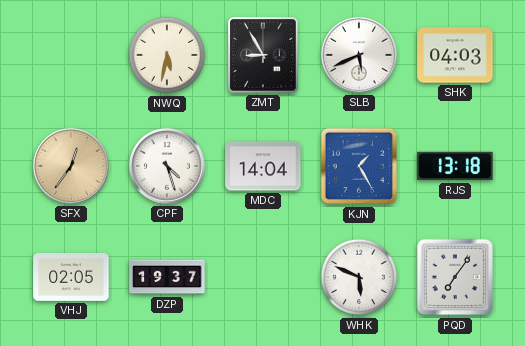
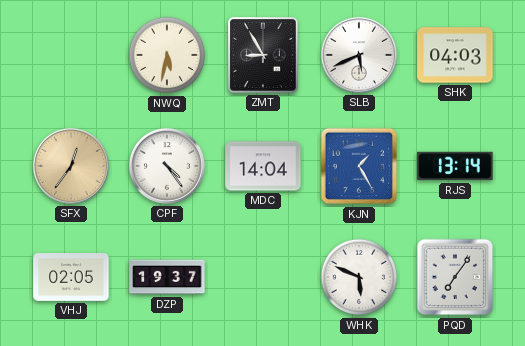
CPF: 4:27 -> 4:24 (167, 166)
RJS: 13:18 -> 13:14 (455, 166)
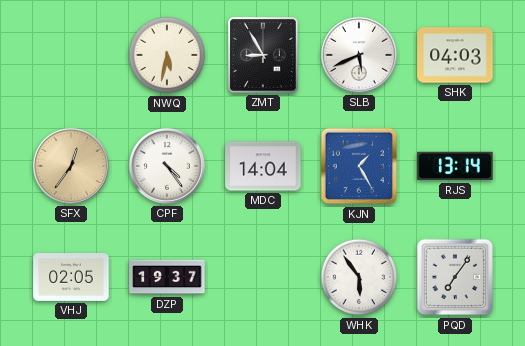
WHK: 5:49 -> 5:54 (359, 277)
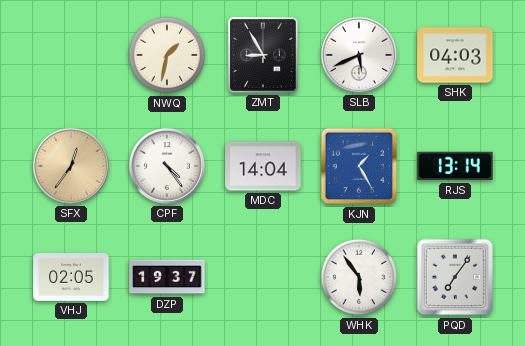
NWQ: 5:32 -> 1:32 (167, 55)
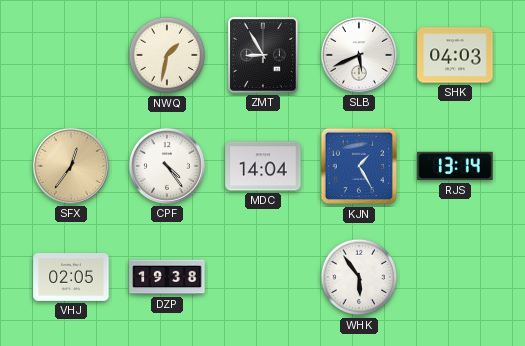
DZP: 19:37 -> 19:38 (167, 277)
PQD: 7:06 -> none (455, 277)
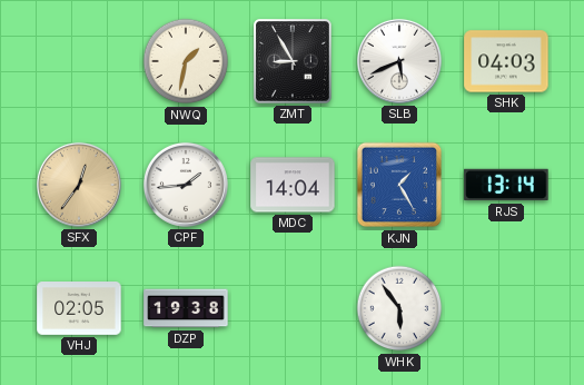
CPF: 4:24 -> 1:44 (186, 185)
